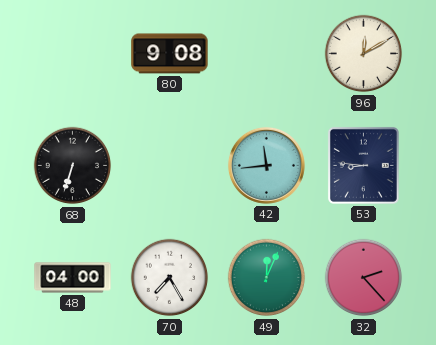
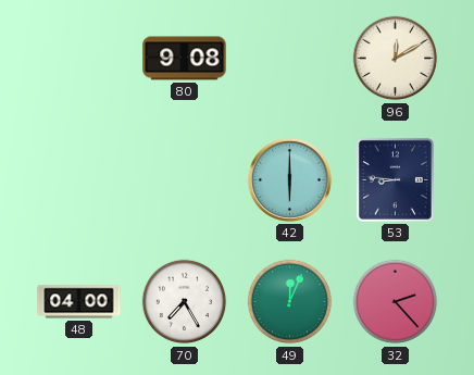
68: 6:33 -> none (73, 166)
42: 11:44 -> 6:00 (289, 179)
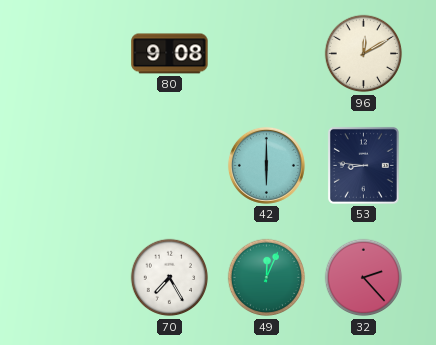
48: 04:00 -> none (79, 302)
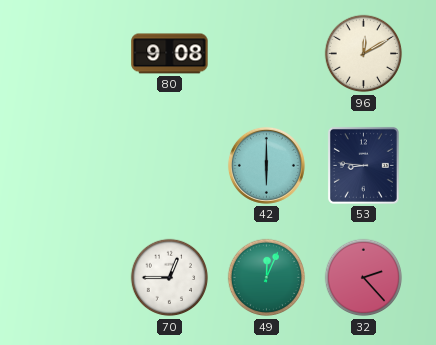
70: 7:25 -> 12:45 (170, 278)
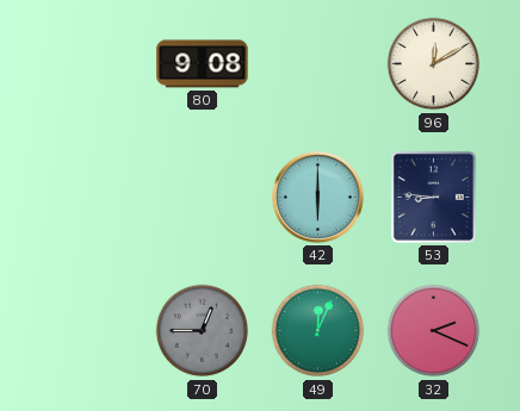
70 dial: white -> grey (203, 331)
32: 2:23 -> 2:19 (434, 331)
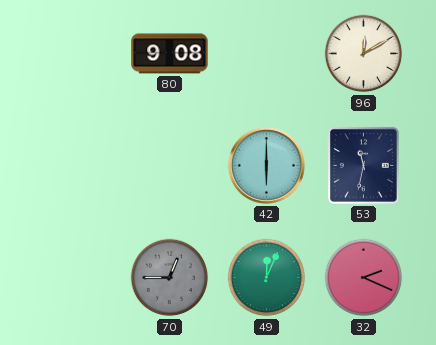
53: 8:46 -> 11:32 (363, 165)
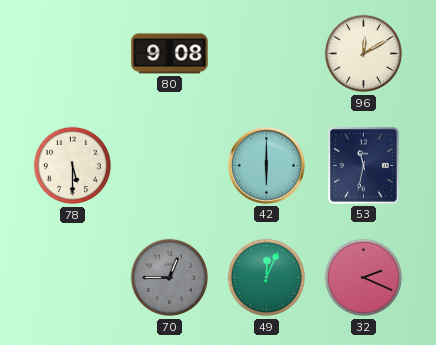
78: none -> 5:30 (73, 166)
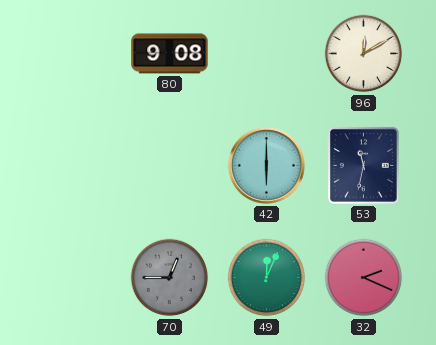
78: 5:30 -> none (73, 166)
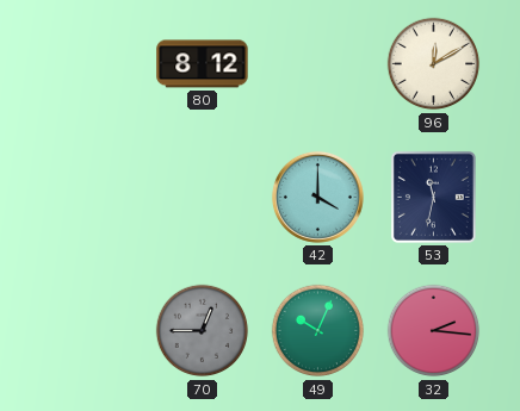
80: 9:08 -> 8:12 (203, 64)
42: 6:00 -> 4:00 (317, 197)
49: 12:04 -> 10:04 (318, 331)
32: 2:19 -> 2:16 (434, 331)
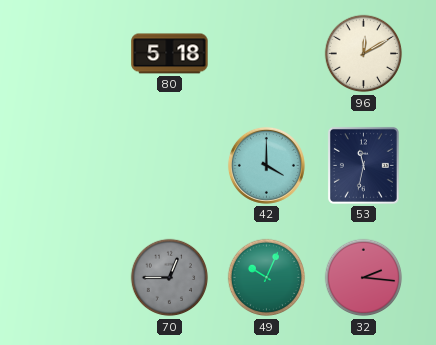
80: 8:12 -> 5:18 (170, 54)
